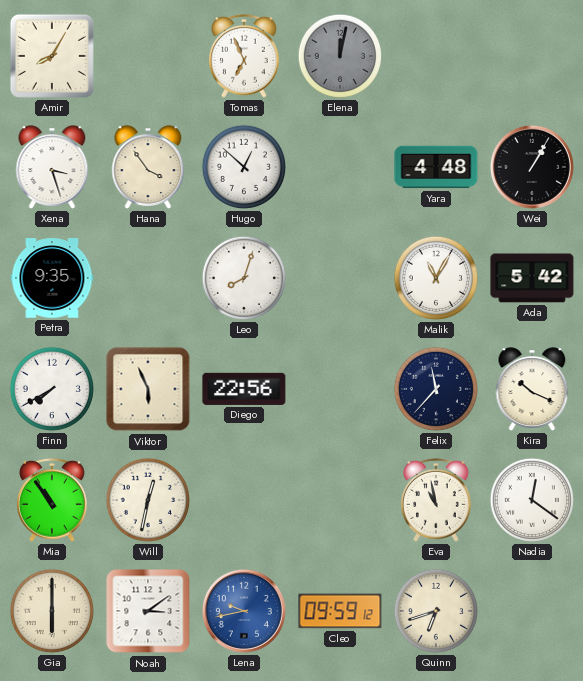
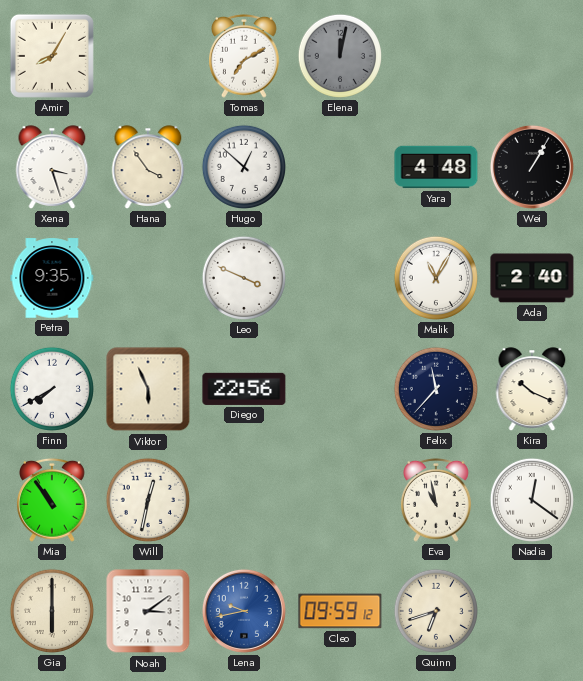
Tomas: 6:56 -> 7:10 (245, 56)
Leo: 8:03 -> 3:49 (244, 278)
Ada: 5:42 -> 2:40 (532, 278)
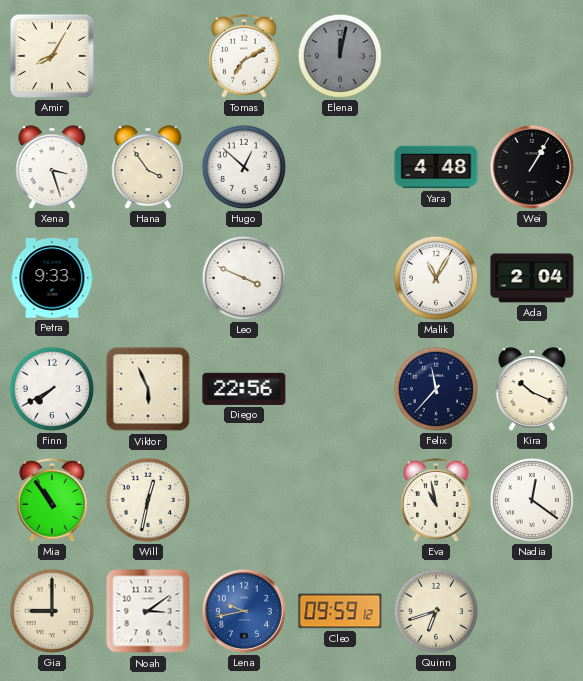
Petra: 9:35 -> 9:33 (52, 278)
Ada: 2:40 -> 2:04 (532, 278)
Gia: 6:00 -> 9:00 (52, 611)
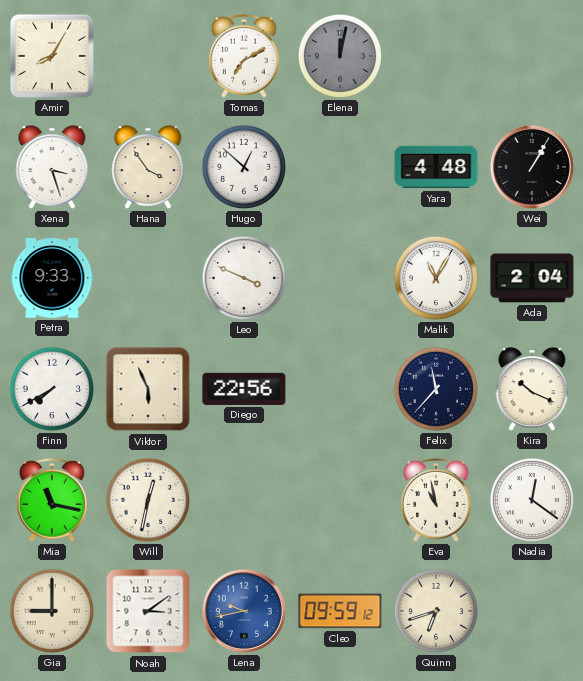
Mia: 10:54 -> 11:17 (53, 500)
